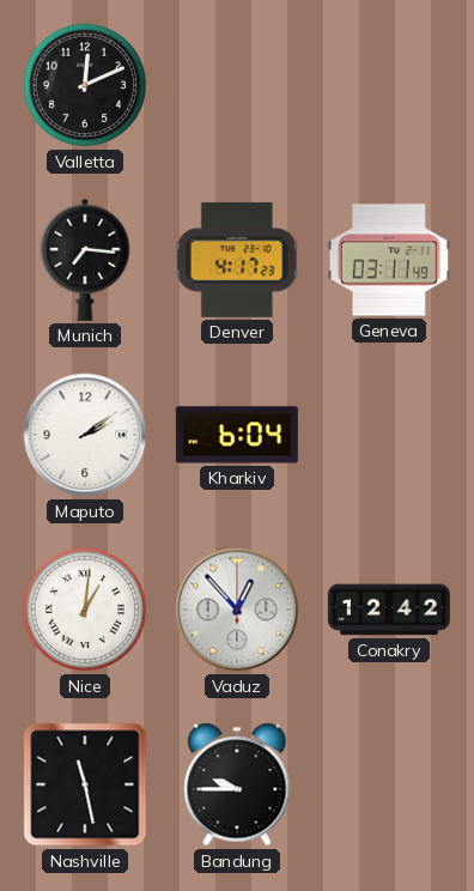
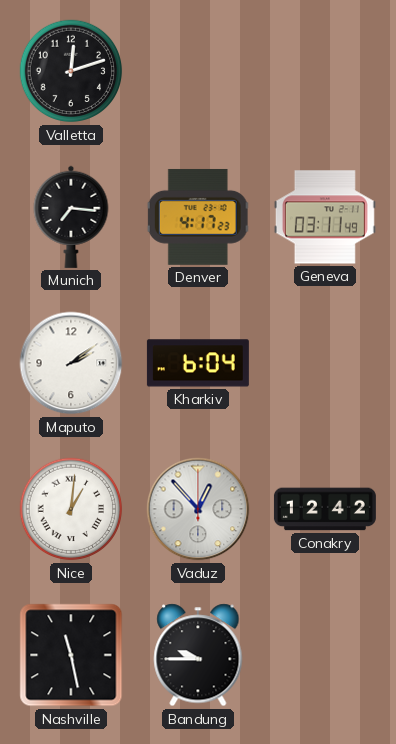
Valletta: 12:11 -> 12:12 (71, 71)
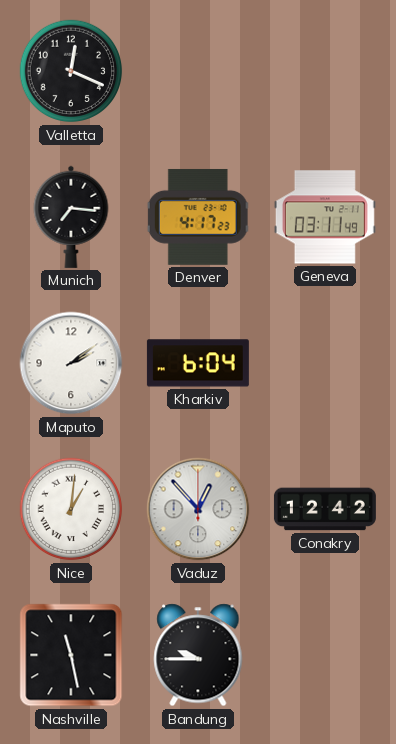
Valletta: 12:12 -> 12:19 (71, 71)
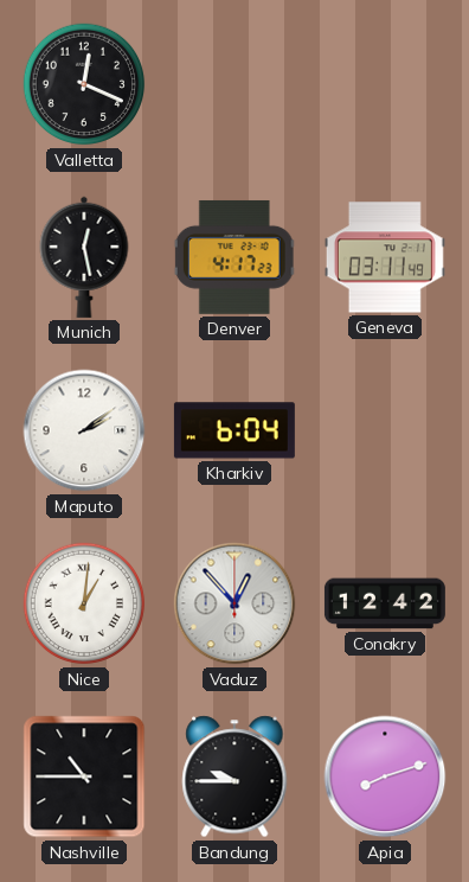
Munich: 7:16 -> 12:28 (84, 257)
Nashville: 11:28 -> 10:45 (84, 776)
Apia: none -> 8:12 (385, 776)
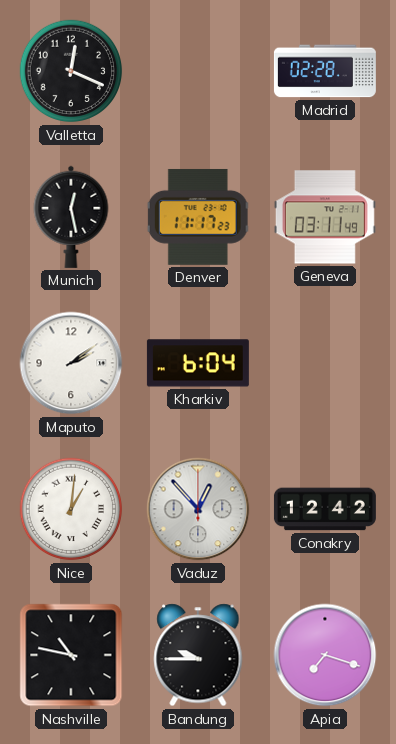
Madrid: none -> 02:28 (325, 71)
Denver: 4:17 -> 11:17 (198, 217)
Nashville: 10:45 -> 10:47 (71, 655)
Apia: 8:12 -> 7:18 (325, 655)
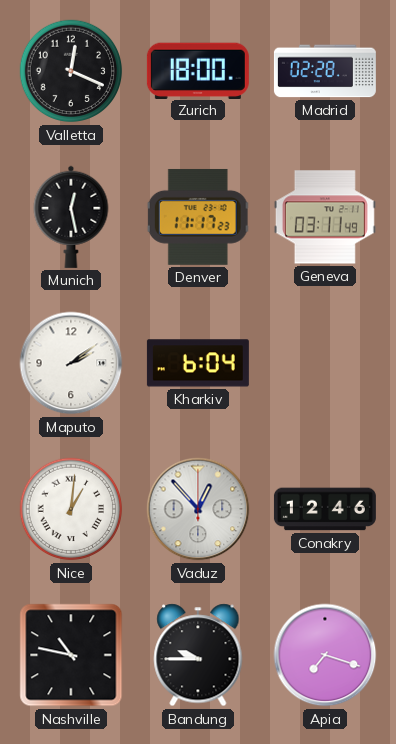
Zurich: none -> 18:00 (198, 70)
Conakry: 12:42 -> 12:46 (325, 509)
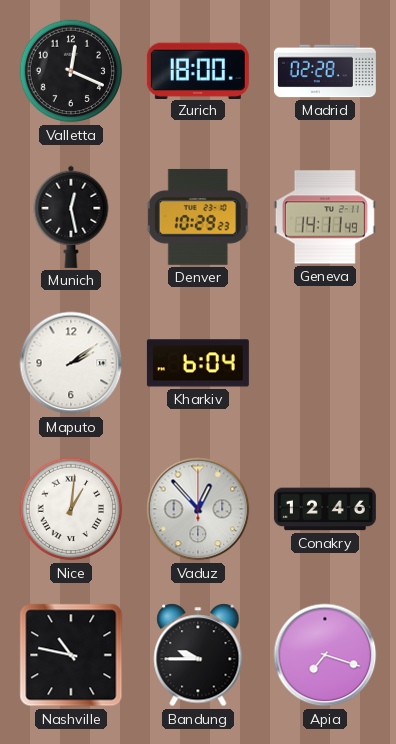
Denver: 11:17 -> 10:29 (198, 217)
Geneva: 03:11 -> 14:11 (325, 217)
